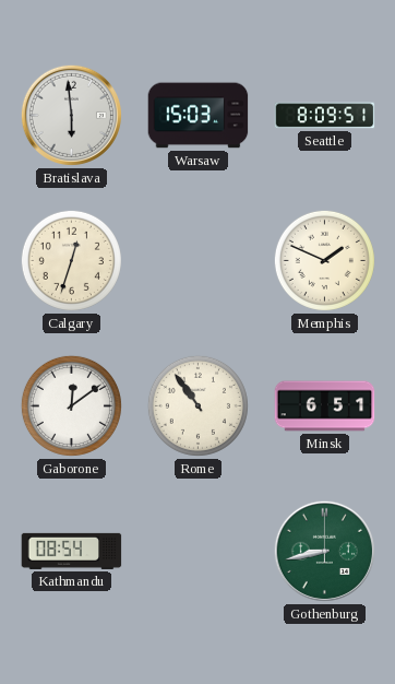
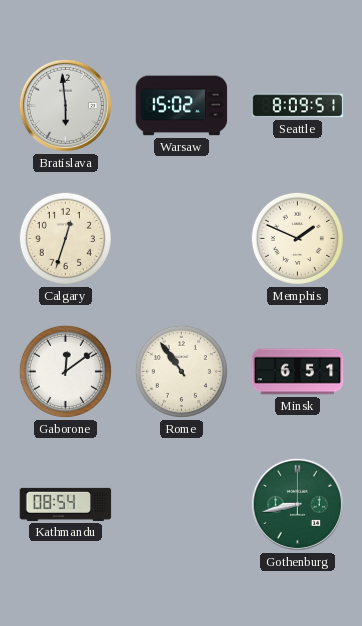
Warsaw: 15:03 -> 15:02 (182, 106)
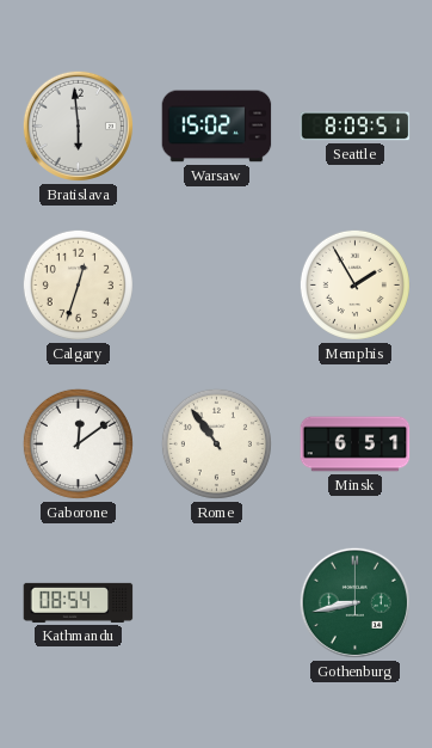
Memphis: 1:49 -> 1:55 (354, 284)
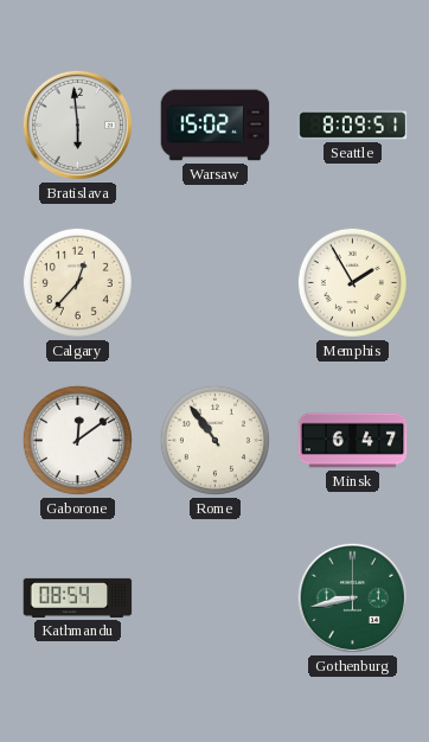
Calgary: 12:33 -> 12:37 (77, 282)
Minsk: 6:51 -> 6:47 (353, 441)
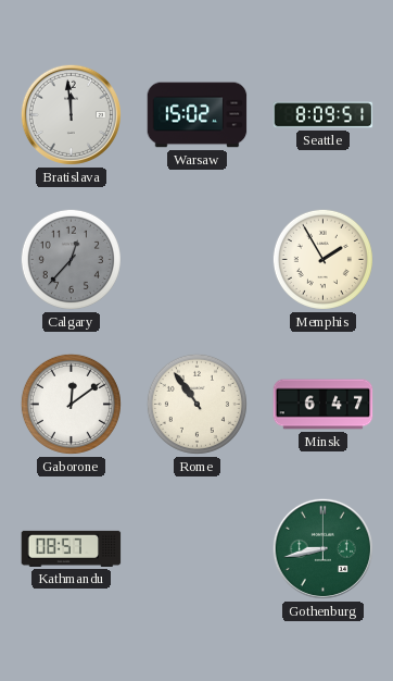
Bratislava: 5:59 -> 11:59 (71, 114)
Calgary dial: cream -> grey (71, 259)
Kathmandu: 08:54 -> 08:57 (72, 548)
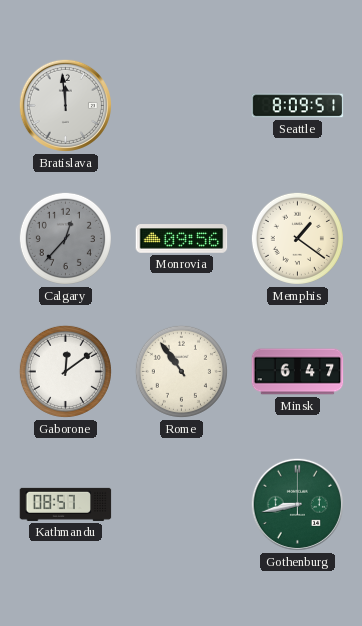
Warsaw: 15:02 -> none (198, 115)
Monrovia: none -> 09:56 (182, 239)
Memphis: 1:55 -> 1:21 (297, 238)
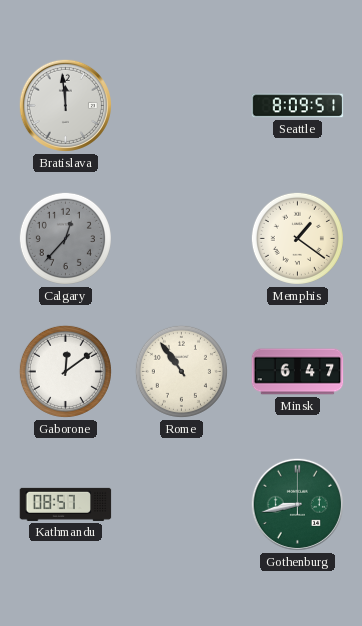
Monrovia: 09:56 -> none (182, 239)
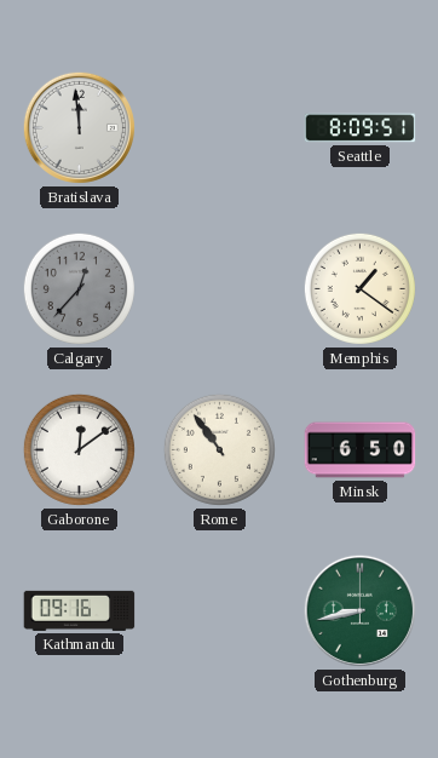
Minsk: 6:47 -> 6:50 (361, 450)
Kathmandu: 08:57 -> 09:16 (80, 610)
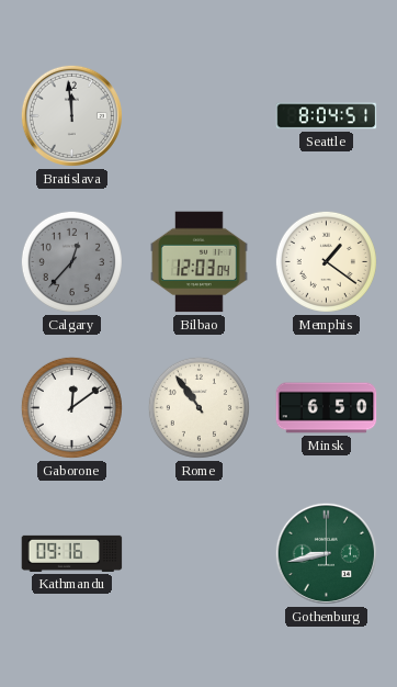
Seattle: 8:09 -> 8:04 (327, 116)
Bilbao: none -> 12:03 (200, 262)
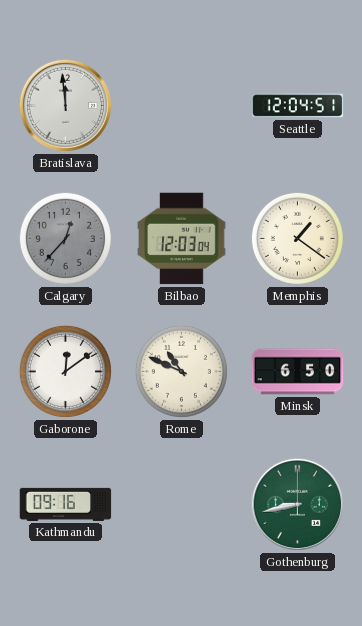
Seattle: 8:04 -> 12:04 (298, 106)
Rome: 10:54 -> 10:49 (181, 371)
